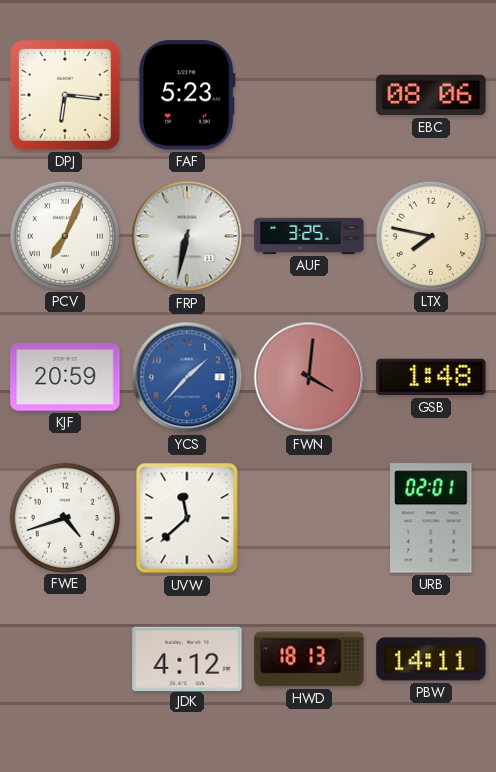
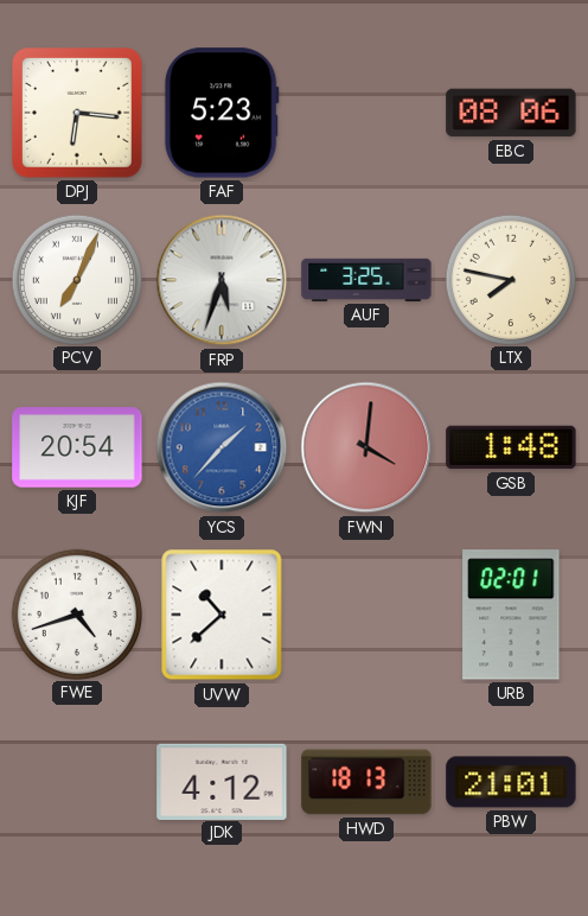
FRP: 6:32 -> 5:33 (222, 280)
KJF: 20:59 -> 20:54 (77, 447)
UVW: 11:38 -> 10:38 (222, 615)
PBW: 14:11 -> 21:01 (511, 782)
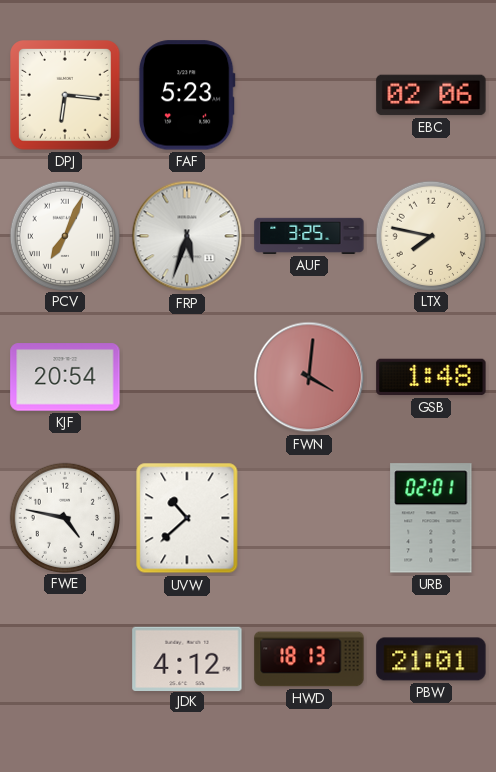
EBC: 08:06 -> 02:06 (431, 95)
YCS: 1:37 -> none (222, 447)
FWE: 4:42 -> 4:47 (64, 517)
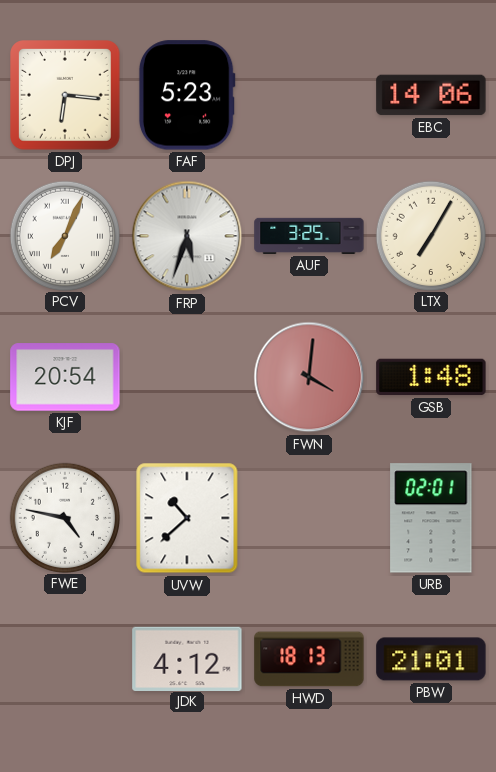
EBC: 02:06 -> 14:06 (431, 95)
LTX: 7:47 -> 7:05 (430, 235)
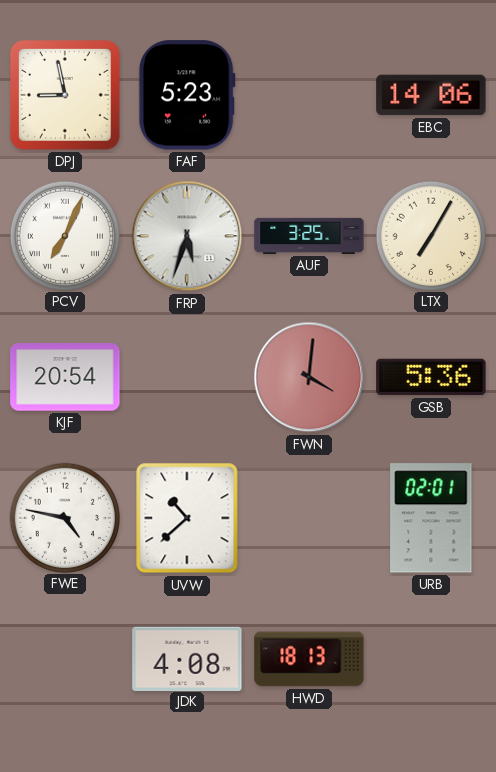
DPJ: 6:16 -> 8:58 (66, 96)
GSB: 1:48 -> 5:36 (431, 377)
JDK: 4:12 -> 4:08 (187, 658)
PBW: 21:01 -> none (431, 659)
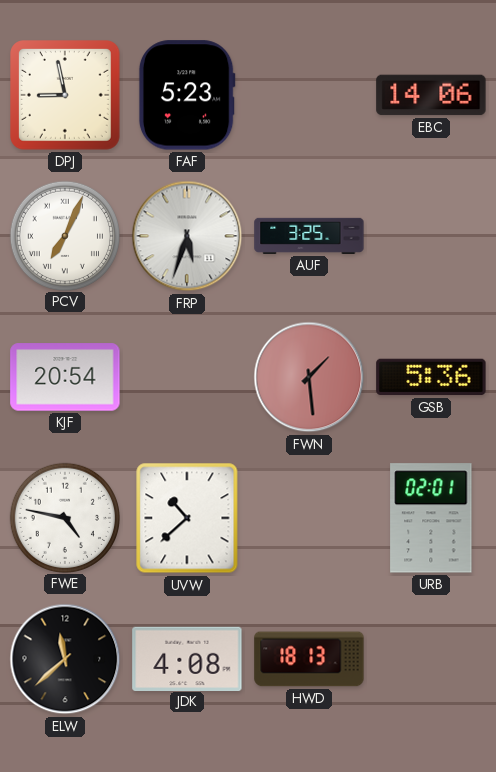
LTX: 7:05 -> none (430, 235)
FWN: 4:01 -> 1:29 (309, 377)
ELW: none -> 11:38 (65, 659)
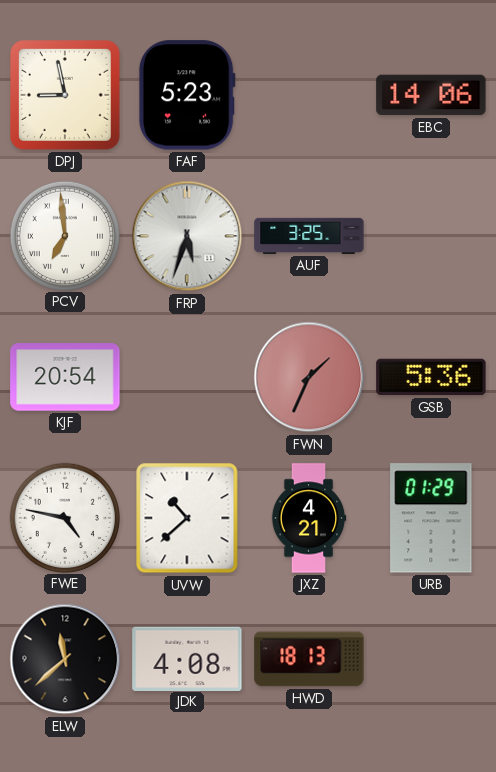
PCV: 7:04 -> 6:59 (64, 235)
FWN: 1:29 -> 1:34 (309, 377)
JXZ: none -> 4:21 (309, 518)
URB: 02:01 -> 01:29 (431, 518)
